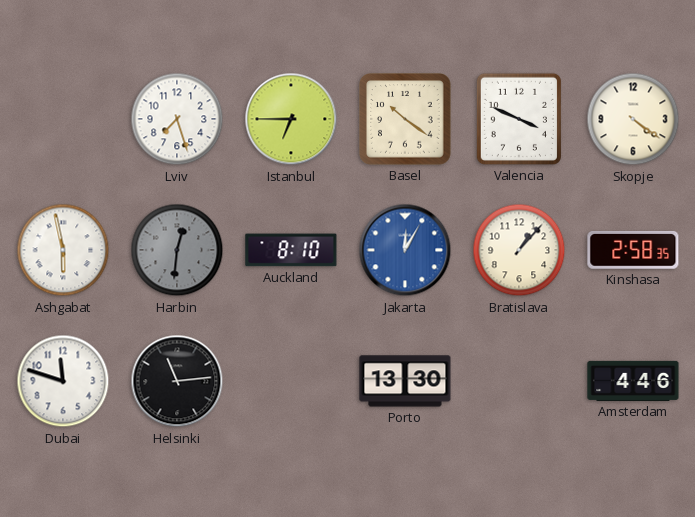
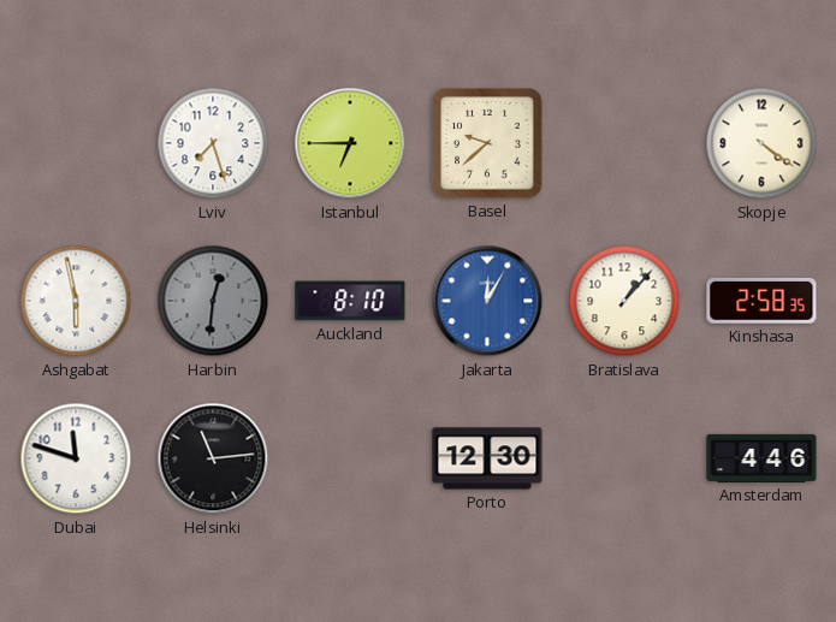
Basel: 10:21 -> 9:38 (487, 143)
Valencia: 3:49 -> none (519, 119)
Porto: 13:30 -> 12:30 (487, 458)
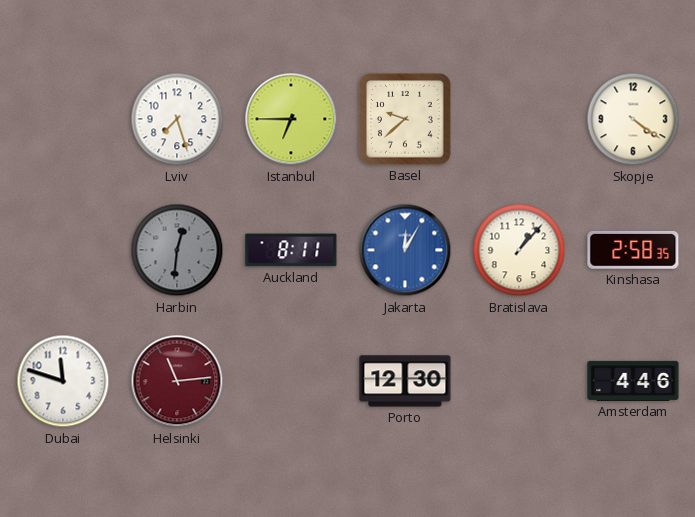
Ashgabat: 5:58 -> none (76, 301)
Auckland: 8:10 -> 8:11 (291, 250)
Helsinki dial: black -> burgundy (177, 381)
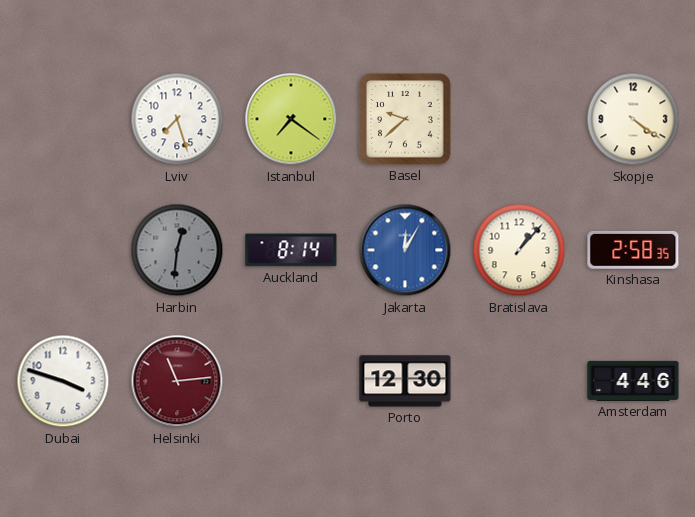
Istanbul: 6:45 -> 7:21 (291, 119)
Auckland: 8:11 -> 8:14 (291, 250)
Dubai: 11:48 -> 3:48 (63, 381)
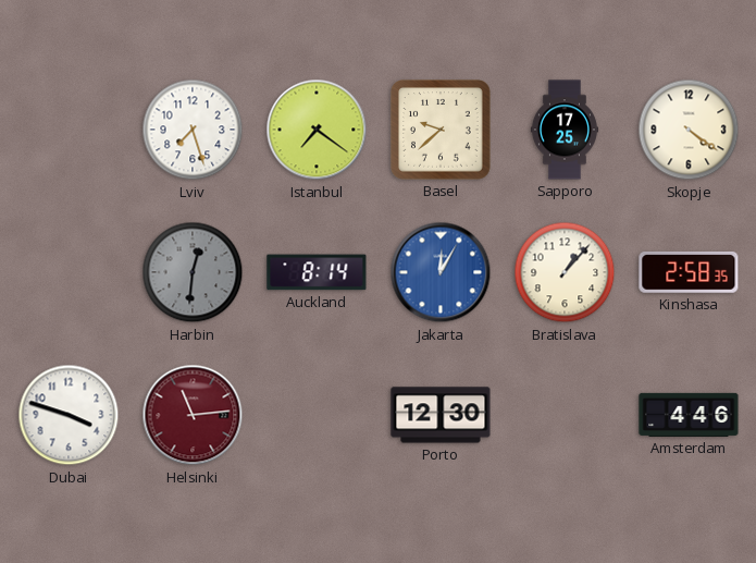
Sapporo: none -> 17:25 (565, 130)
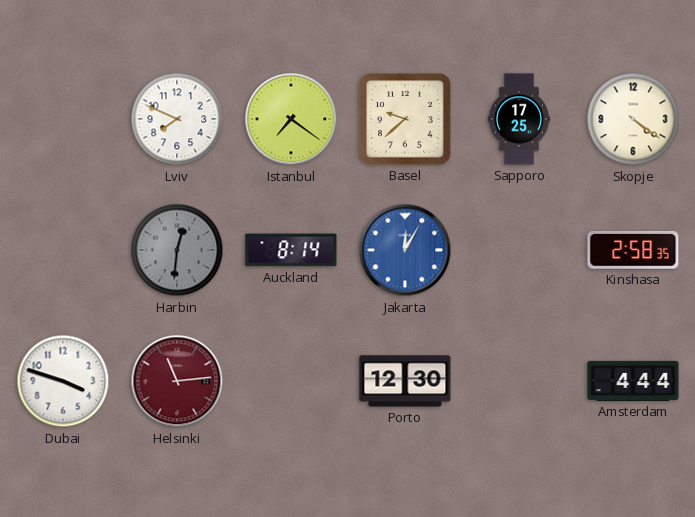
Lviv: 7:27 -> 7:49 (177, 119)
Bratislava: 1:07 -> none (565, 272)
Amsterdam: 4:46 -> 4:44 (633, 381)
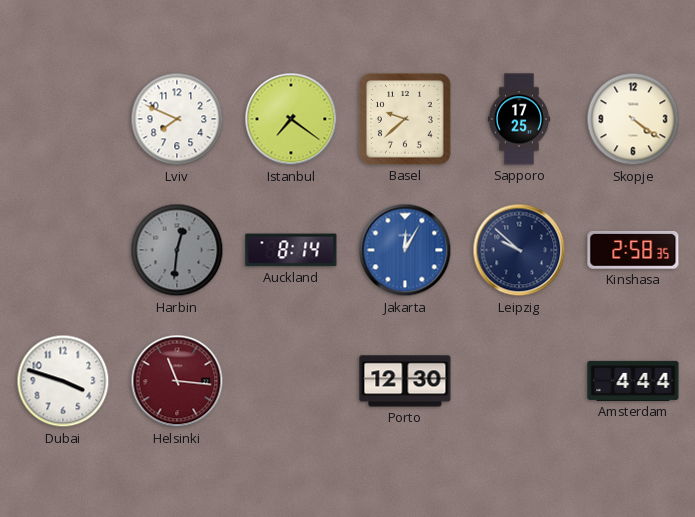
Leipzig: none -> 9:52 (519, 250)
Helsinki: 11:14 -> 11:16 (177, 381)
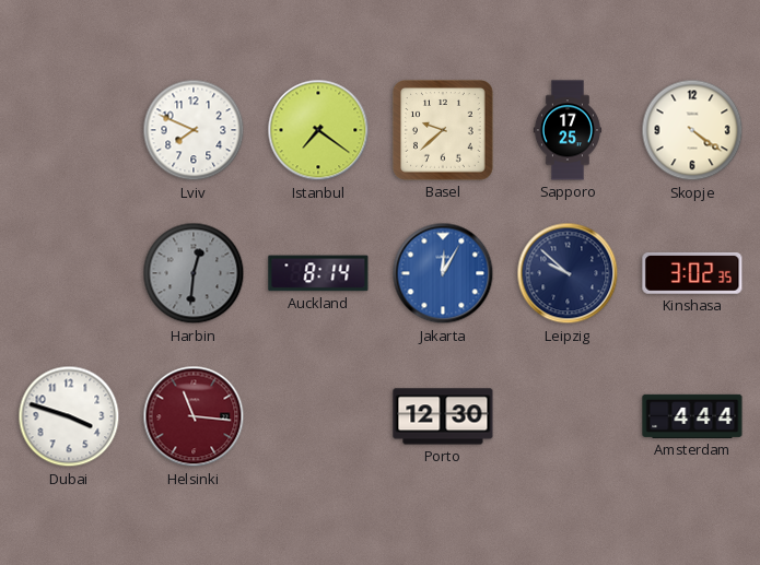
Kinshasa: 2:58 -> 3:02 (692, 273)
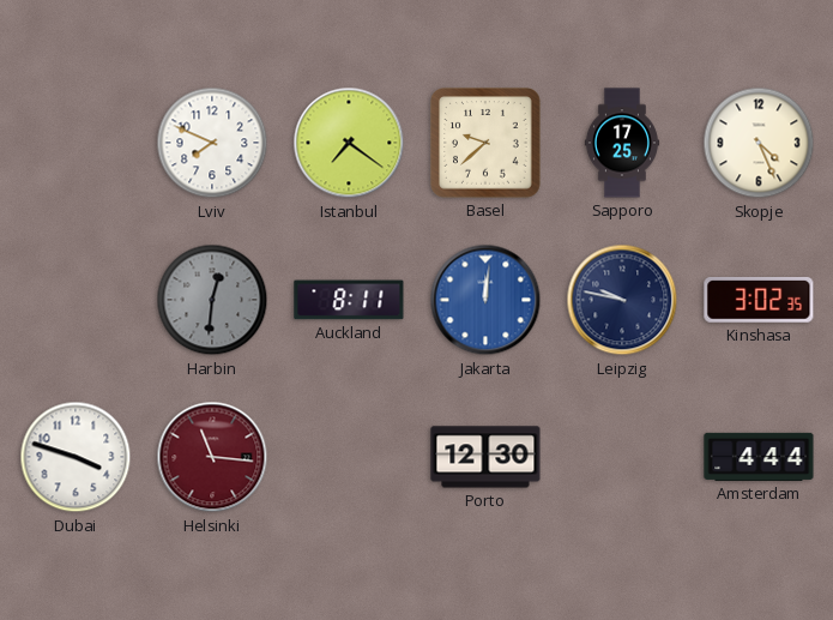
Skopje: 4:21 -> 4:26 (759, 143)
Auckland: 8:14 -> 8:11 (349, 300)
Jakarta: 12:05 -> 12:01 (485, 300)
Leipzig: 9:52 -> 9:47 (622, 300)
